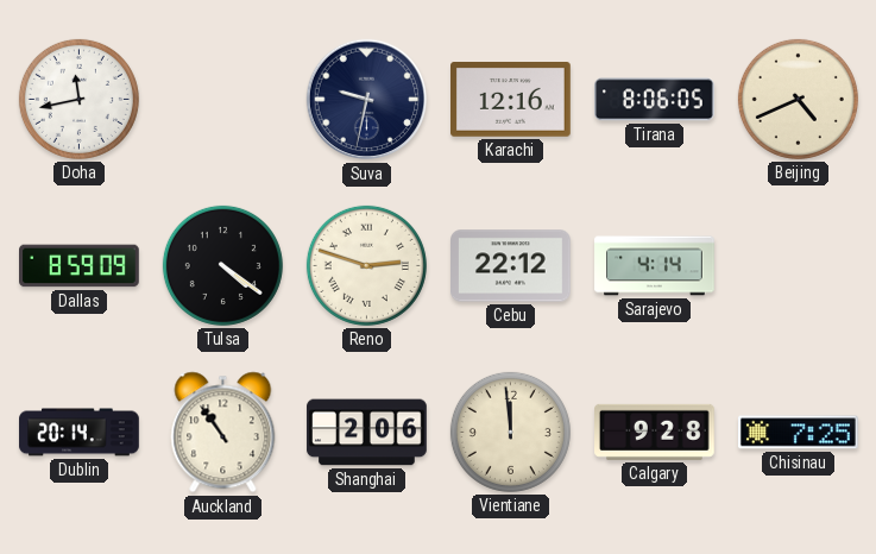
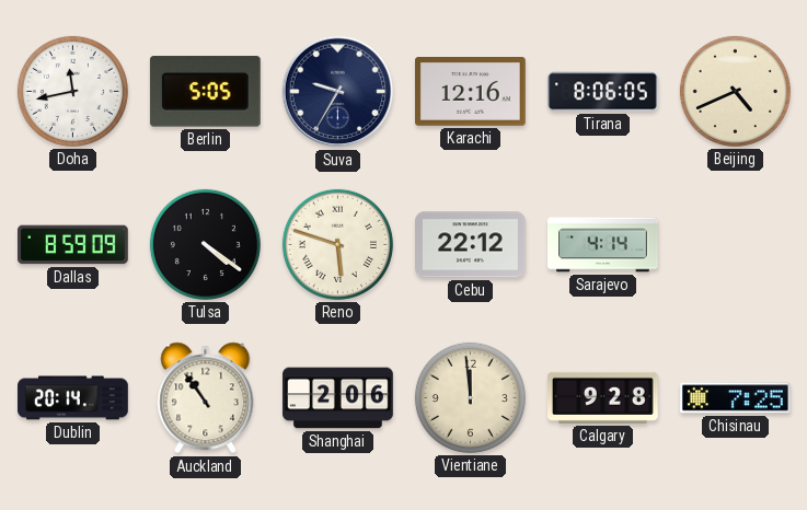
Berlin: none -> 5:05 (205, 92)
Suva: 9:32 -> 9:35 (338, 92)
Reno: 2:48 -> 5:48 (337, 244)
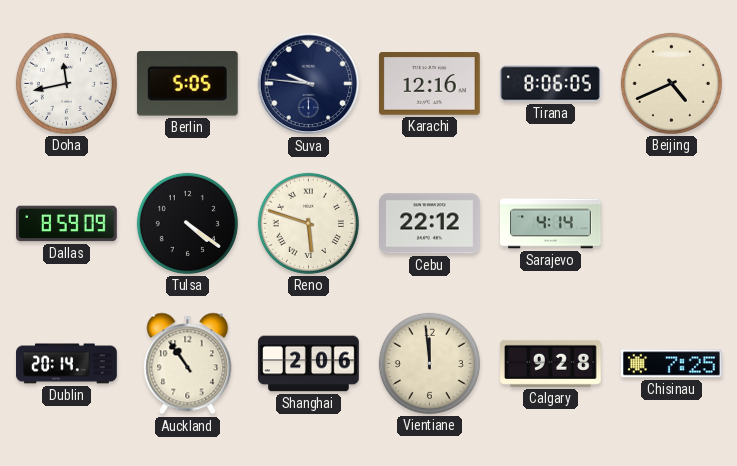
Suva: 9:35 -> 9:46 (309, 84)
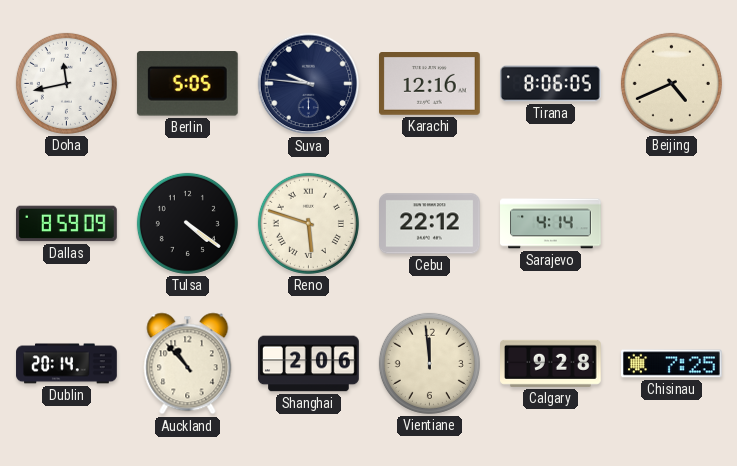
Auckland: 10:54 -> 10:53 (188, 364)
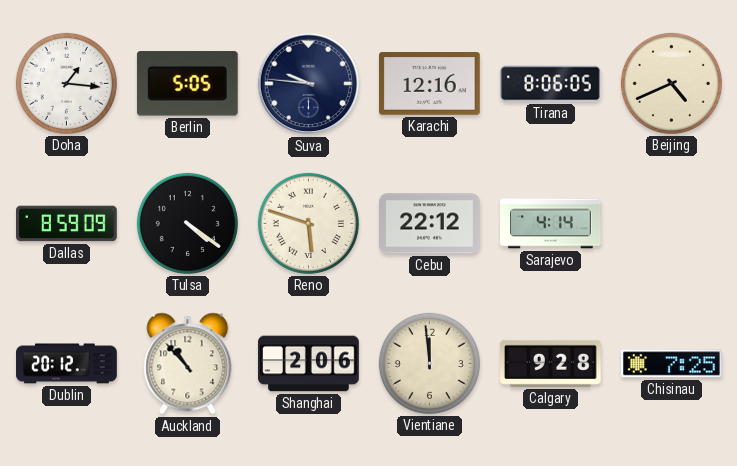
Doha: 11:43 -> 1:16 (66, 83)
Dublin: 20:14 -> 20:12 (67, 364)
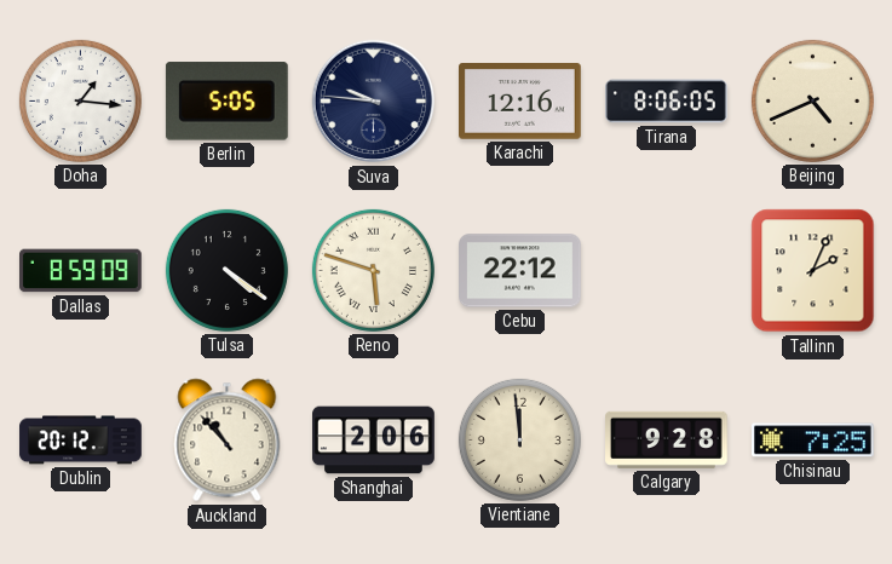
Sarajevo: 4:14 -> none (551, 224)
Tallinn: none -> 2:04 (813, 271)
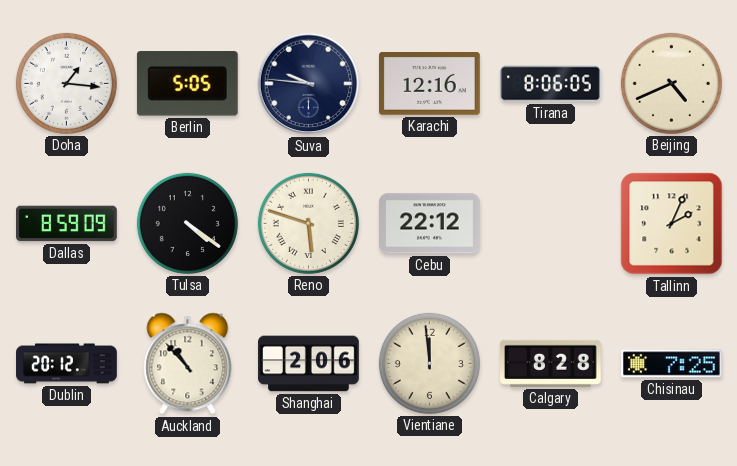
Calgary: 9:28 -> 8:28 (551, 363)
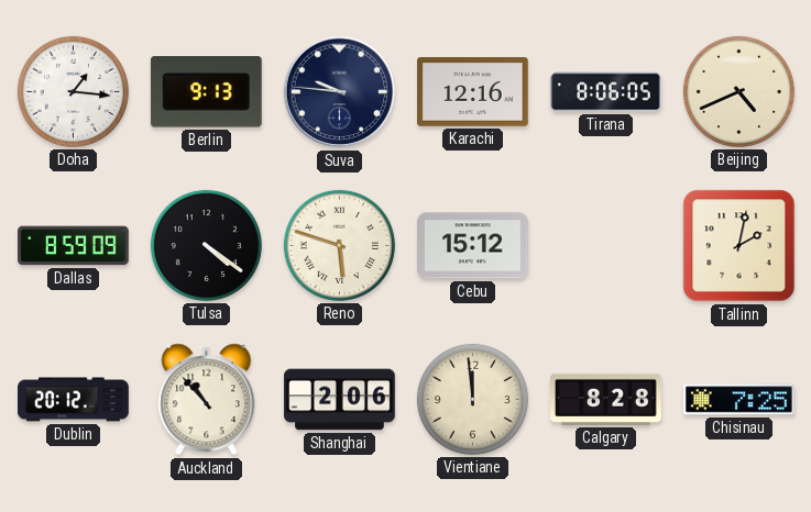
Berlin: 5:05 -> 9:13 (206, 92)
Cebu: 22:12 -> 15:12 (473, 246)
Tallinn: 2:04 -> 2:02 (739, 246)
